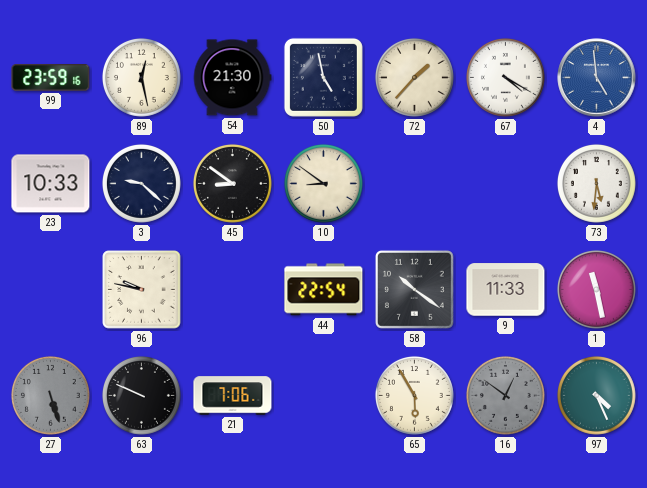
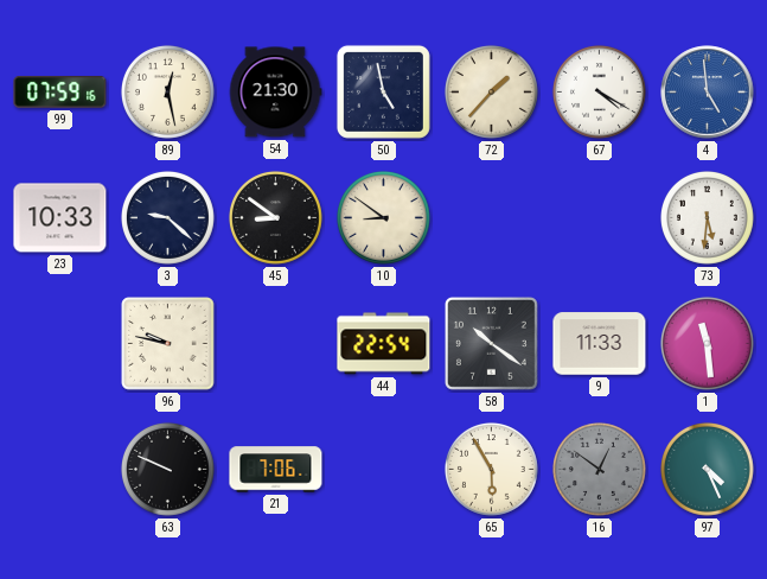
99: 23:59 -> 07:59 (60, 93)
1: 11:28 -> 11:29 (707, 343)
27: 5:27 -> none (50, 395)
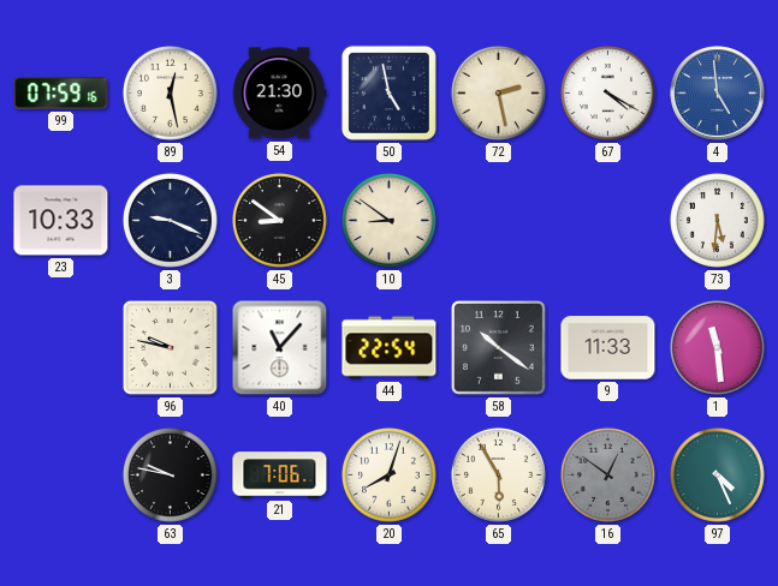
72: 1:37 -> 2:28 (498, 92)
3: 9:22 -> 9:19 (170, 220)
40: none -> 11:07 (280, 348)
63: 9:49 -> 9:47 (170, 474)
20: none -> 8:03 (388, 474)
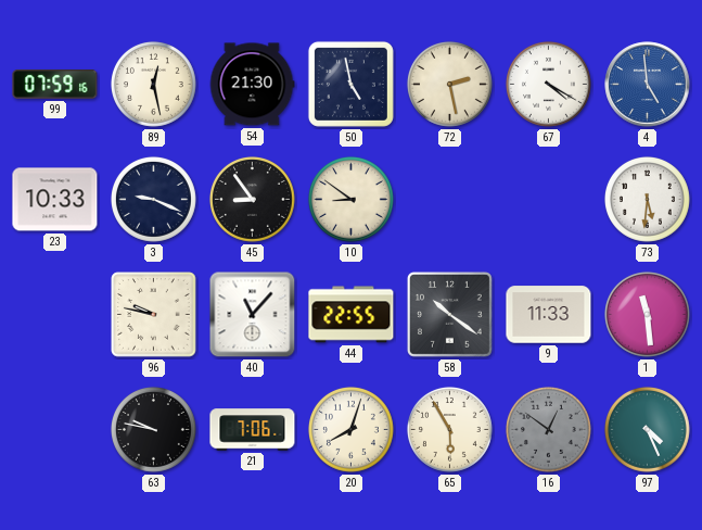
45: 8:51 -> 8:54 (252, 199)
44: 22:54 -> 22:55 (352, 315)
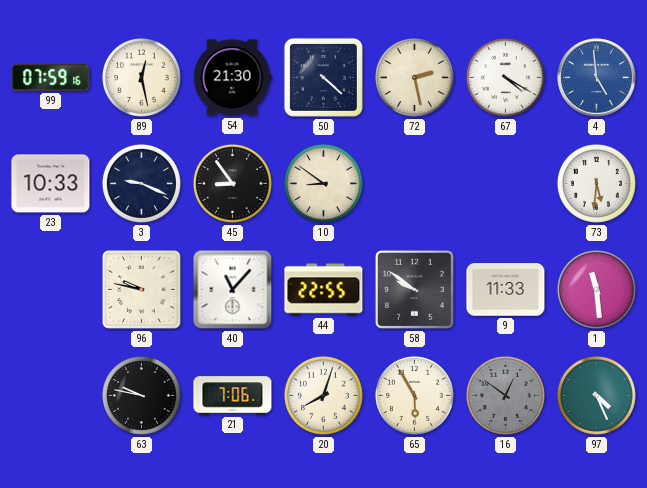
50: 4:58 -> 4:22 (323, 77)
58: 10:21 -> 9:51 (414, 289)
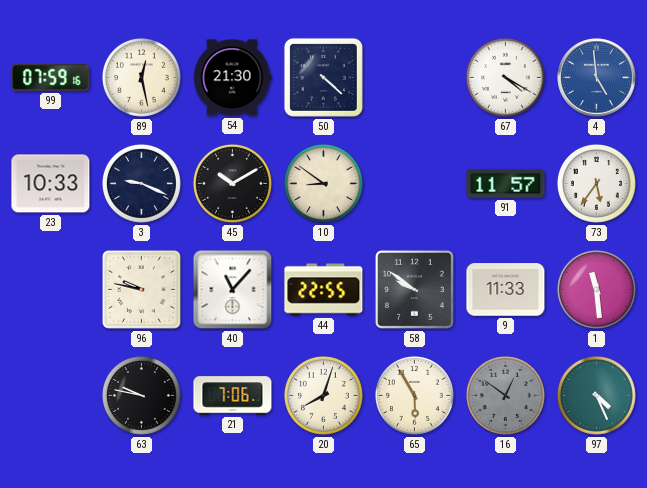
72: 2:28 -> none (414, 77)
45: 8:54 -> 10:10 (232, 183)
91: none -> 11:57 (506, 183)
73: 5:31 -> 5:36 (596, 183)
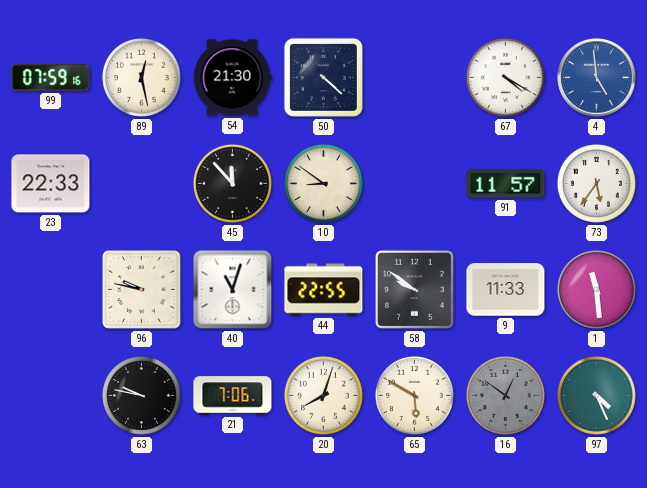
23: 10:33 -> 22:33 (51, 184)
3: 9:19 -> none (141, 183)
45: 10:10 -> 11:53 (232, 183)
40: 11:07 -> 11:03 (233, 290)
65: 5:55 -> 5:50 (414, 395)
